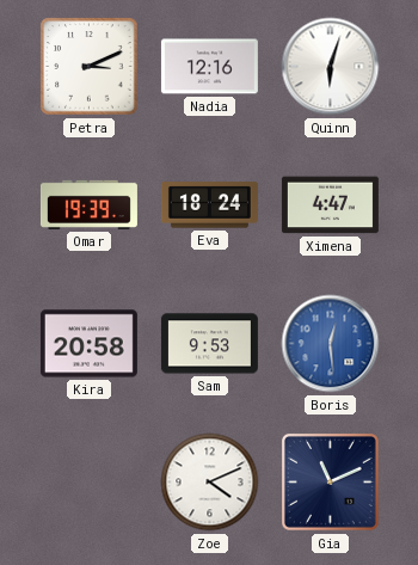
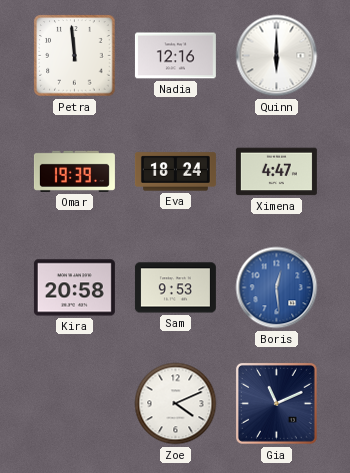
Petra: 3:11 -> 11:59 (75, 56)
Quinn: 6:03 -> 6:00 (277, 56)
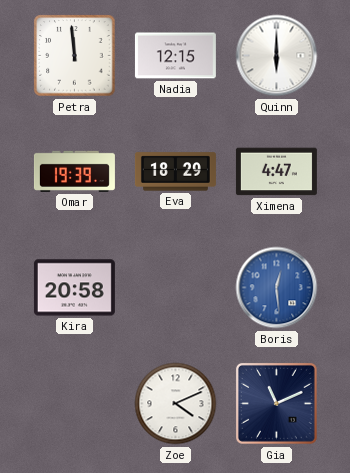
Nadia: 12:16 -> 12:15 (175, 56)
Eva: 18:24 -> 18:29 (175, 172)
Sam: 9:53 -> none (175, 288)
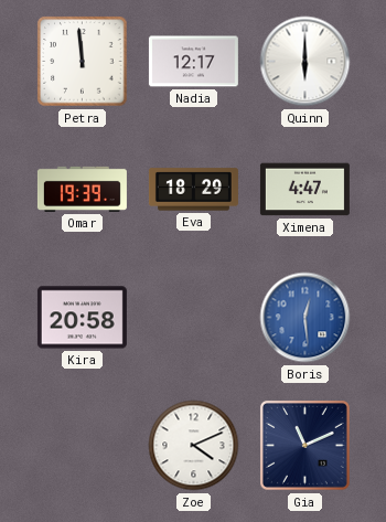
Nadia: 12:15 -> 12:17 (193, 62)
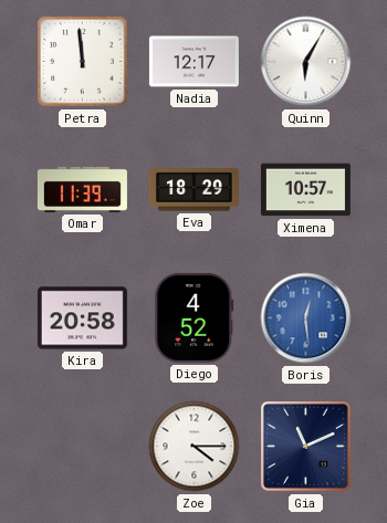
Quinn: 6:00 -> 6:05 (306, 62)
Omar: 19:39 -> 11:39 (82, 189)
Ximena: 4:47 -> 10:57 (305, 190)
Diego: none -> 4:52 (195, 317)
Zoe: 4:11 -> 4:15 (195, 447)
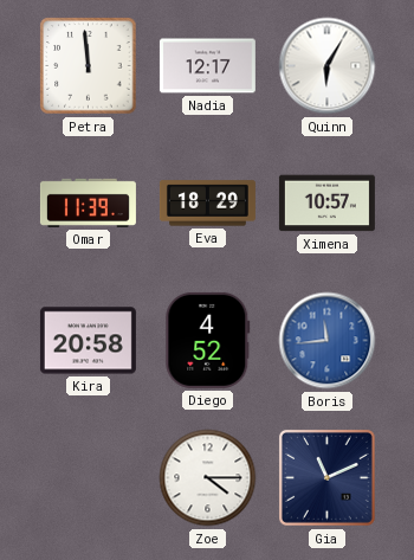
Boris: 12:29 -> 11:44 (328, 341)
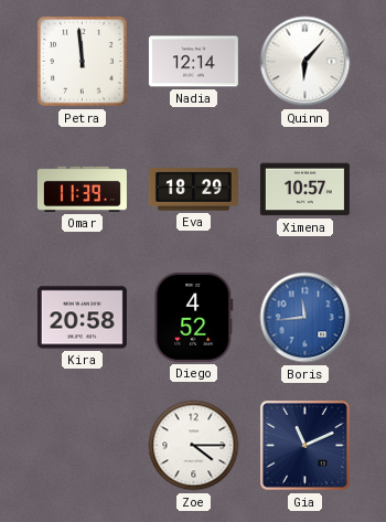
Nadia: 12:17 -> 12:14 (193, 62)
Quinn: 6:05 -> 6:07 (305, 62)
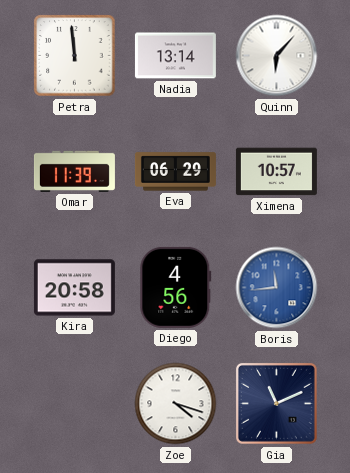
Nadia: 12:14 -> 13:14 (175, 56)
Eva: 18:29 -> 06:29 (175, 172)
Diego: 4:52 -> 4:56 (176, 287)
Zoe: 4:15 -> 4:18 (176, 404)
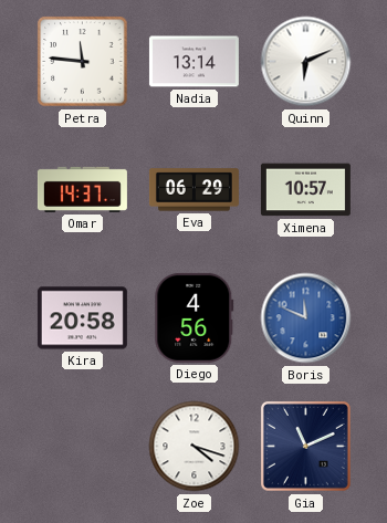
Petra: 11:59 -> 11:46 (83, 62)
Quinn: 6:07 -> 6:11 (306, 62)
Omar: 11:39 -> 14:37 (82, 189)
Boris: 11:44 -> 11:49 (306, 318)
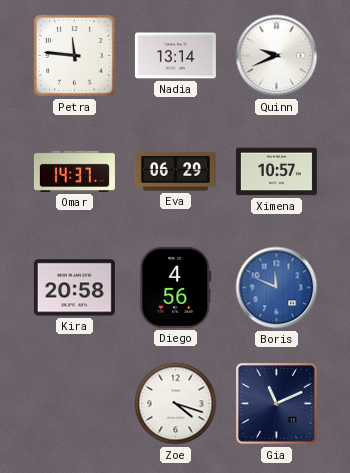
Quinn: 6:11 -> 9:41 (277, 56)
